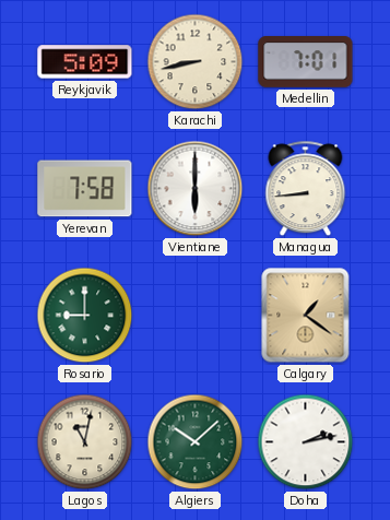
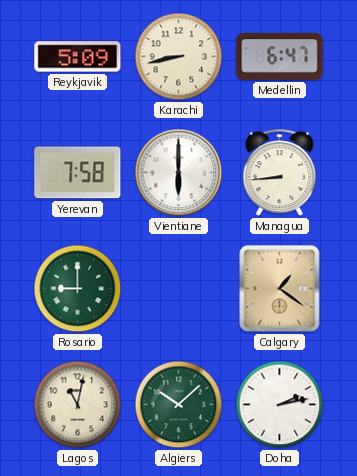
Medellin: 7:01 -> 6:47 (280, 57)
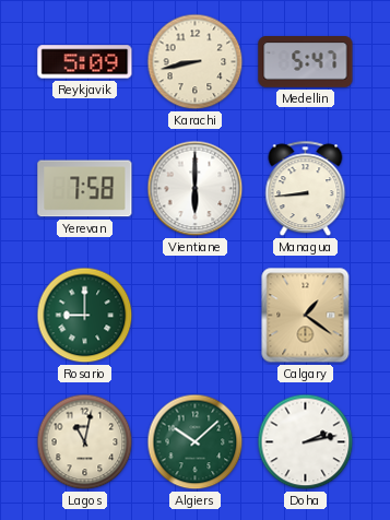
Medellin: 6:47 -> 5:47 (306, 62)
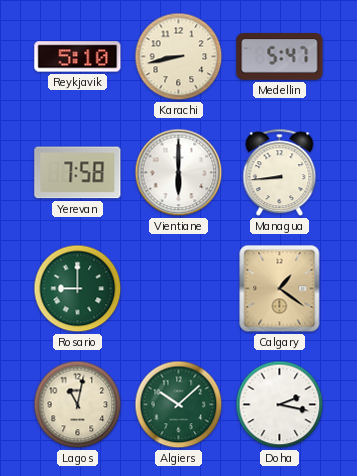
Reykjavik: 5:09 -> 5:10 (78, 57)
Doha: 2:13 -> 2:17 (280, 405)
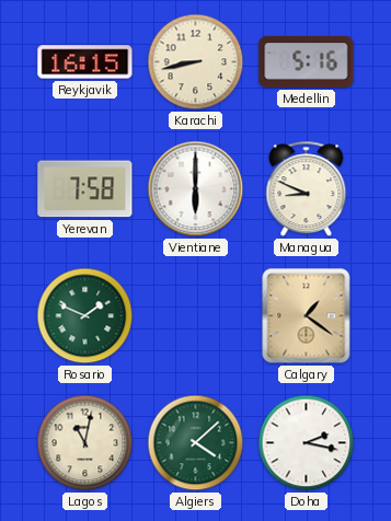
Reykjavik: 5:10 -> 16:15 (85, 62)
Medellin: 5:47 -> 5:16 (307, 62)
Managua: 8:44 -> 8:49 (307, 189)
Rosario: 9:00 -> 1:49 (85, 316)
Algiers: 10:08 -> 4:08 (196, 443)
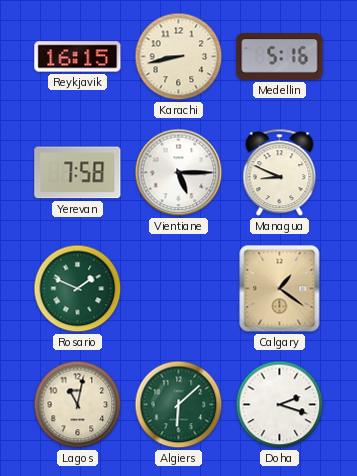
Vientiane: 6:00 -> 5:15 (179, 173)
Algiers: 4:08 -> 6:08 (179, 405)
Doha: 2:17 -> 2:18 (280, 405)
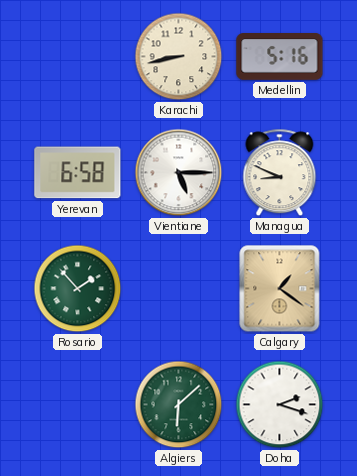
Reykjavik: 16:15 -> none (78, 57)
Yerevan: 7:58 -> 6:58 (78, 173)
Rosario: 1:49 -> 1:53 (78, 289)
Lagos: 11:02 -> none (78, 405)
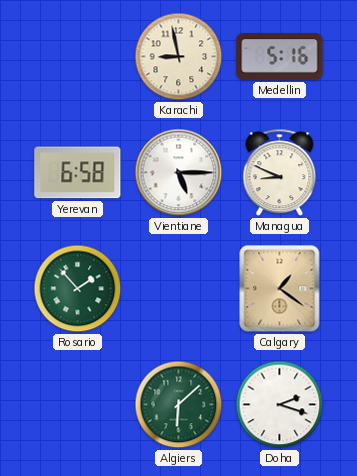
Karachi: 8:43 -> 8:58 (179, 57)
